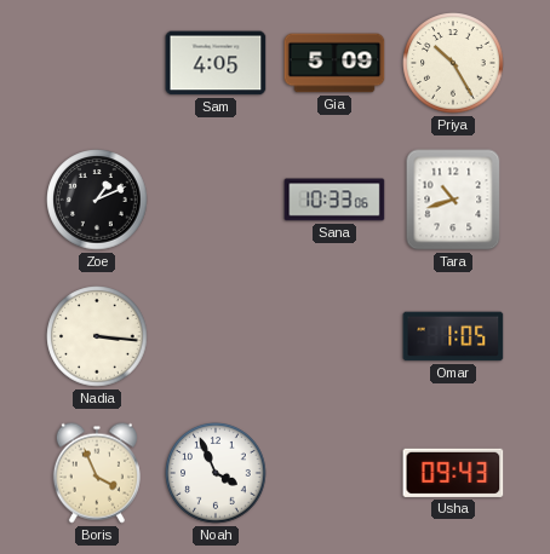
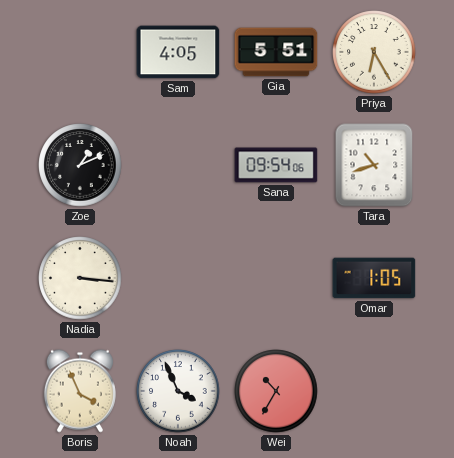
Gia: 5:09 -> 5:51 (276, 52)
Priya: 10:25 -> 6:25 (374, 52)
Sana: 10:33 -> 09:54 (276, 165)
Wei: none -> 10:35 (276, 391)
Usha: 09:43 -> none (453, 473)
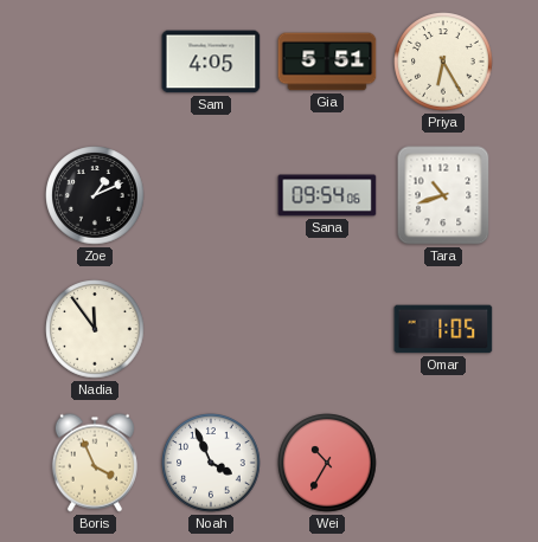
Nadia: 3:16 -> 11:54 (95, 329)
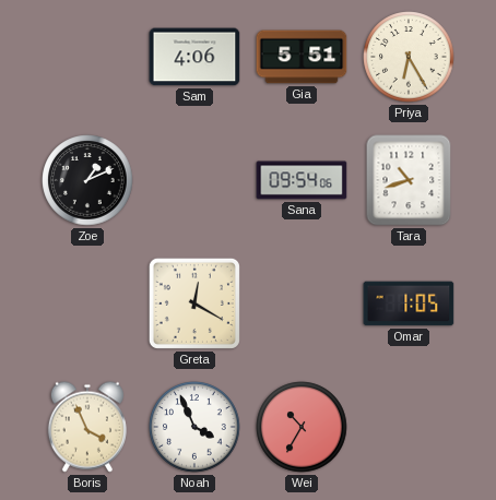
Sam: 4:05 -> 4:06 (194, 57)
Nadia: 11:54 -> none (95, 329)
Greta: none -> 12:20 (194, 303)
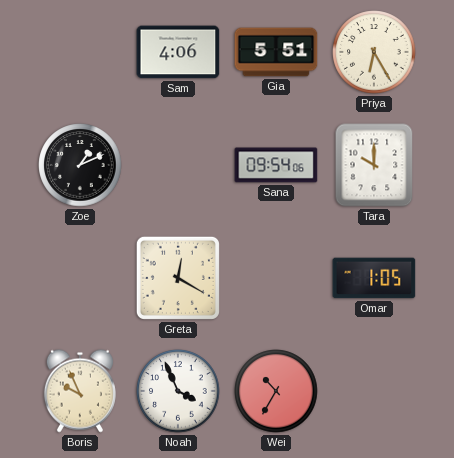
Tara: 10:42 -> 10:00 (374, 165)
Boris: 3:56 -> 9:56 (80, 391)
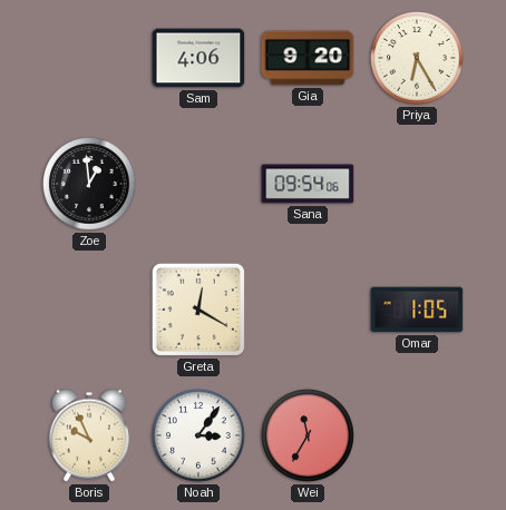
Gia: 5:51 -> 9:20 (308, 58)
Zoe: 1:11 -> 12:59 (89, 184)
Tara: 10:00 -> none (374, 165)
Noah: 3:56 -> 3:06 (198, 435)
Wei: 10:35 -> 11:35 (308, 435)
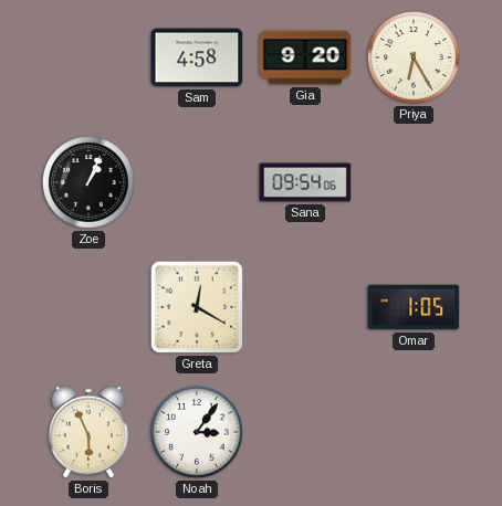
Sam: 4:06 -> 4:58 (197, 57)
Zoe: 12:59 -> 1:04 (88, 182)
Boris: 9:56 -> 5:56 (88, 432)
Wei: 11:35 -> none (308, 435)
